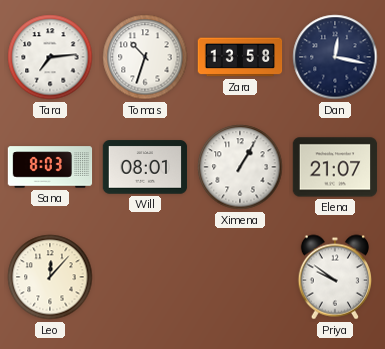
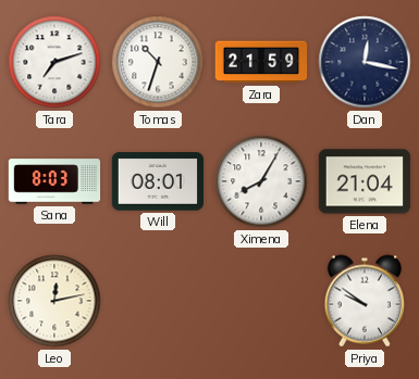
Tara: 7:14 -> 7:12 (54, 62)
Zara: 13:58 -> 21:59 (261, 62)
Ximena: 1:05 -> 8:05 (261, 181)
Elena: 21:07 -> 21:04 (365, 181)
Leo: 12:07 -> 12:13 (54, 301)
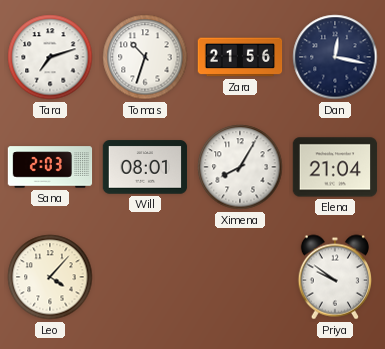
Zara: 21:59 -> 21:56 (240, 57)
Sana: 8:03 -> 2:03 (50, 167)
Leo: 12:13 -> 4:07 (50, 277)
